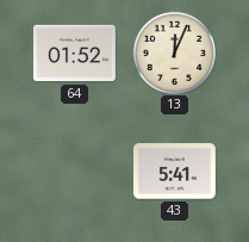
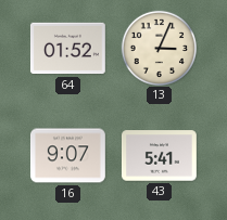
13: 12:04 -> 3:04 (159, 48)
16: none -> 9:07 (67, 156)
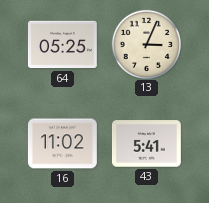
64: 01:52 -> 05:25 (62, 45)
16: 9:07 -> 11:02 (62, 144)
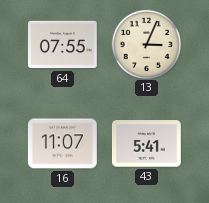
64: 05:25 -> 07:55 (62, 45)
16: 11:02 -> 11:07 (62, 144)
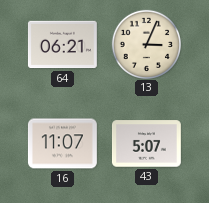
64: 07:55 -> 06:21 (62, 45)
43: 5:41 -> 5:07 (146, 144)
